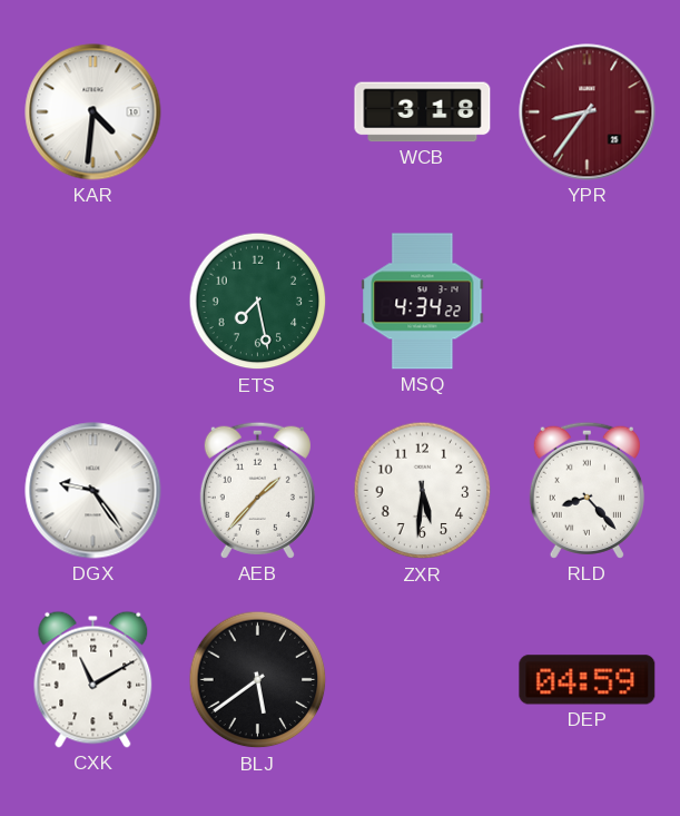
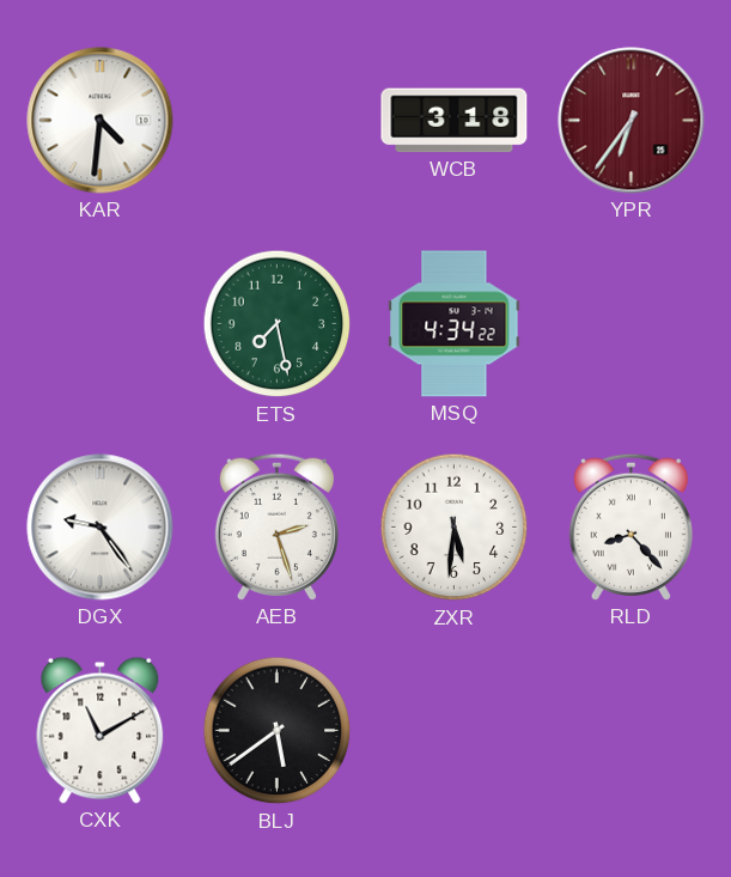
YPR: 8:36 -> 6:36 (632, 121)
AEB: 1:37 -> 2:27 (276, 526)
DEP: 04:59 -> none (588, 680)
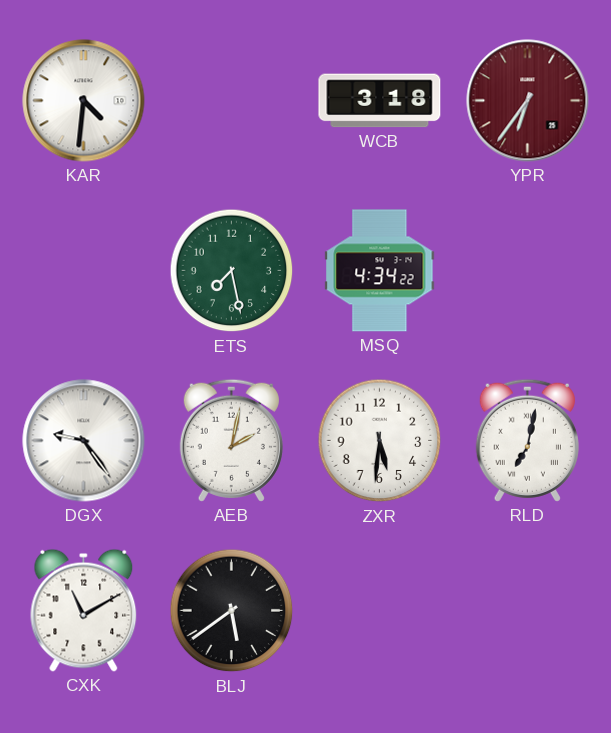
AEB: 2:27 -> 2:02 (231, 440)
RLD: 8:23 -> 7:02 (527, 440)
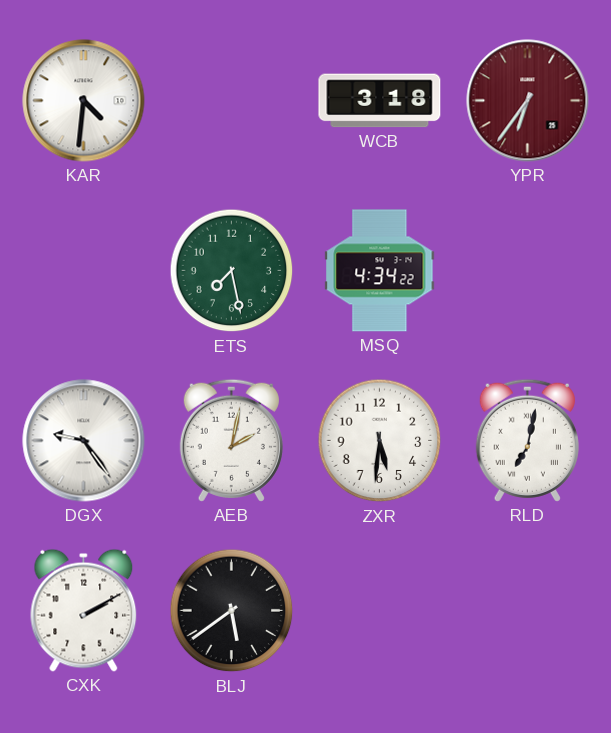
CXK: 11:10 -> 2:10 (84, 610)
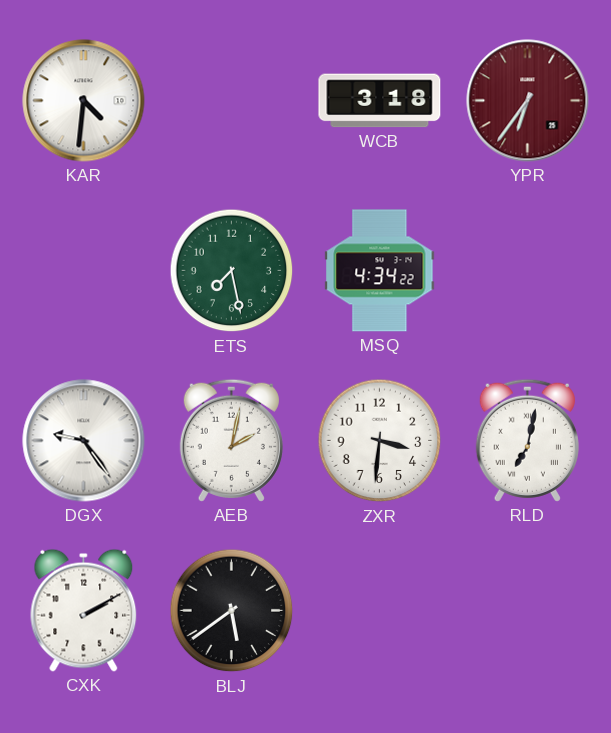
ZXR: 5:31 -> 3:31 (380, 441)
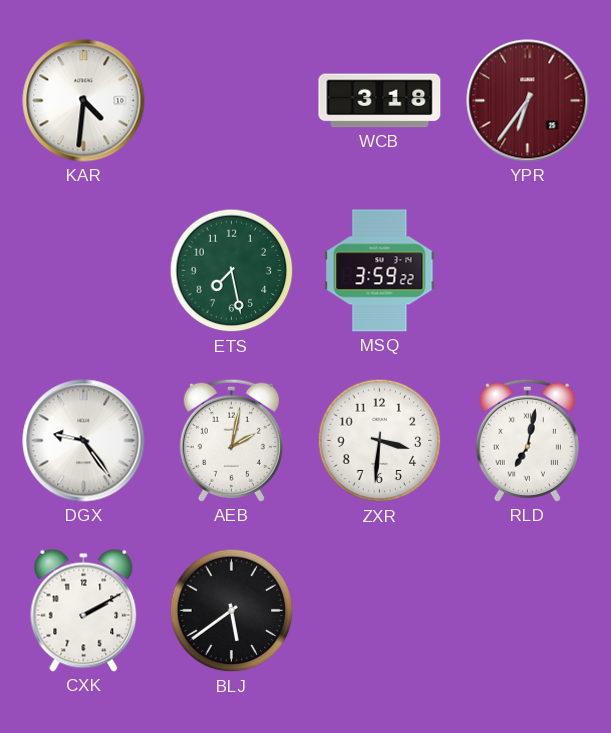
MSQ: 4:34 -> 3:59 (380, 271)
